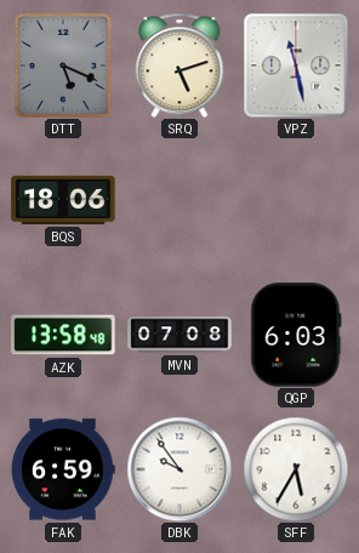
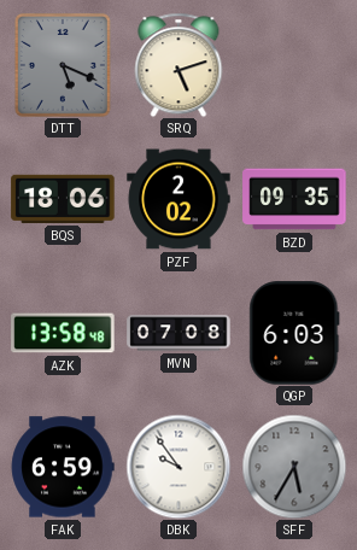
VPZ: 11:28 -> none (296, 65)
PZF: none -> 2:02 (178, 199)
BZD: none -> 09:35 (294, 199)
SFF dial: white -> grey (294, 467)
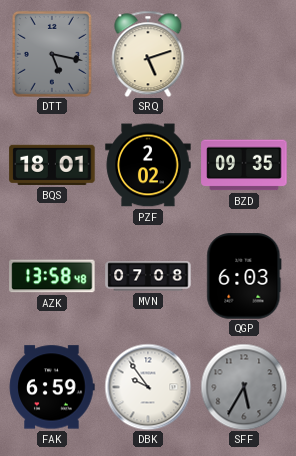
DTT: 5:19 -> 5:17 (52, 54)
BQS: 18:06 -> 18:01 (52, 165)
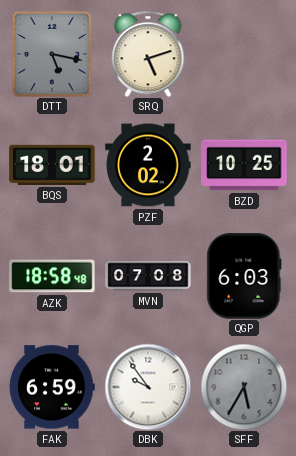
BZD: 09:35 -> 10:25 (244, 165)
AZK: 13:58 -> 18:58 (52, 276)
